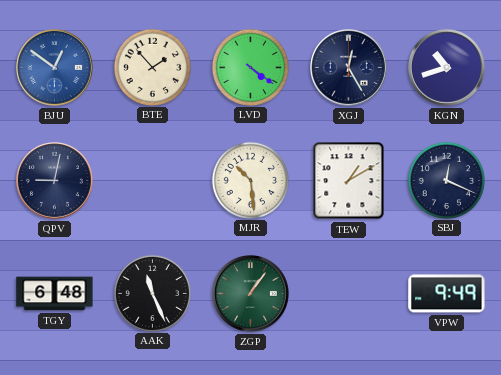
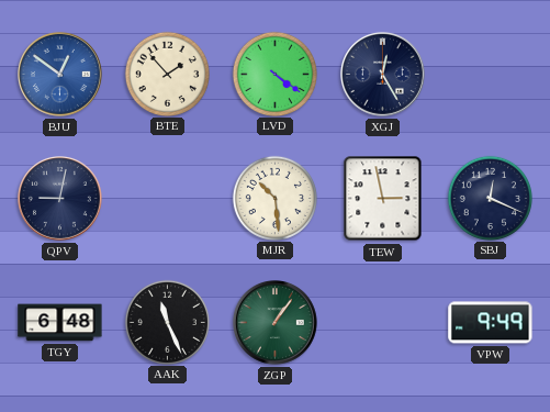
KGN: 10:42 -> none (447, 68)
TEW: 1:10 -> 2:58 (383, 199)
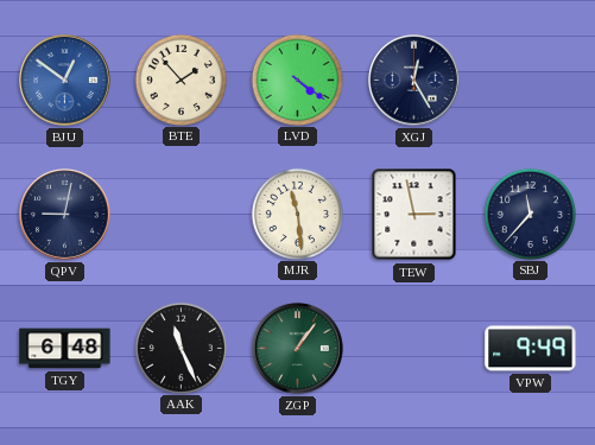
MJR: 10:29 -> 11:29 (297, 214)
SBJ: 12:19 -> 11:37 (530, 214)
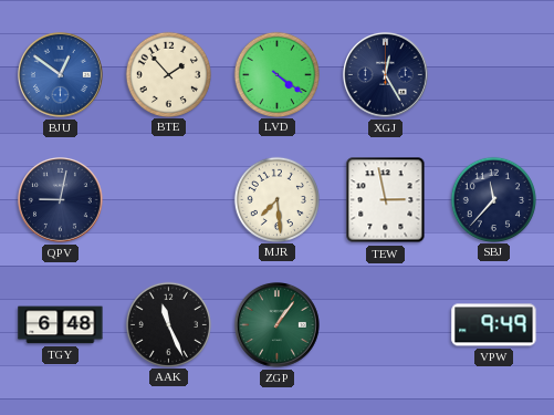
MJR: 11:29 -> 7:29 (276, 199)
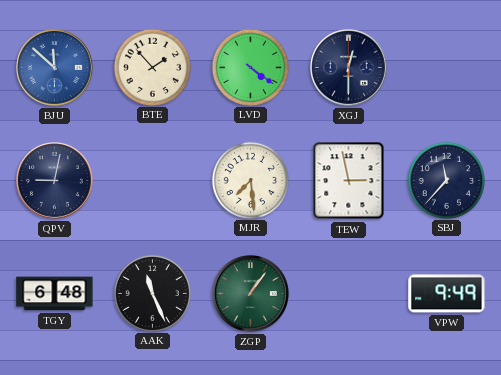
BJU: 12:51 -> 11:52 (55, 68)
XGJ: 12:25 -> 12:30 (349, 68)
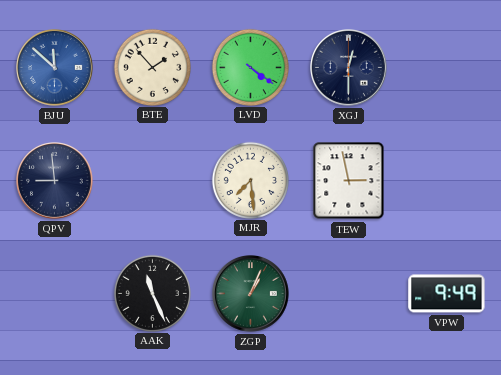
QPV: 9:02 -> 8:59 (55, 181)
SBJ: 11:37 -> none (446, 180)
TGY: 6:48 -> none (55, 294)
ZGP: 1:06 -> 1:04 (251, 294)
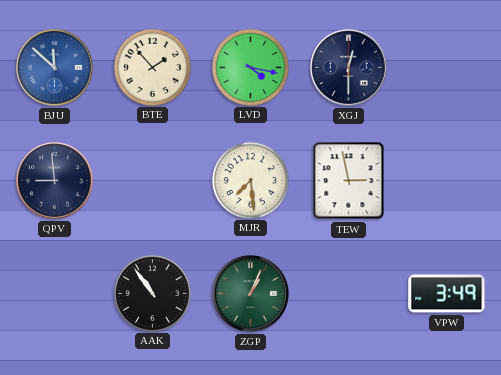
LVD: 4:21 -> 4:17 (250, 67)
AAK: 11:26 -> 10:54 (152, 293)
VPW: 9:49 -> 3:49 (447, 294)
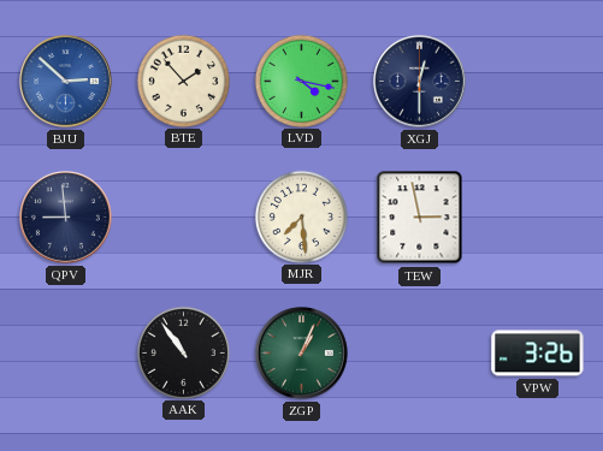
BJU: 11:52 -> 2:52 (66, 82)
VPW: 3:49 -> 3:26 (538, 354)
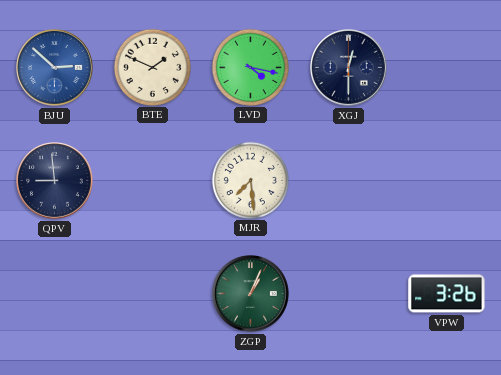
BTE: 1:53 -> 1:49 (152, 67)
TEW: 2:58 -> none (420, 218)
AAK: 10:54 -> none (183, 352)
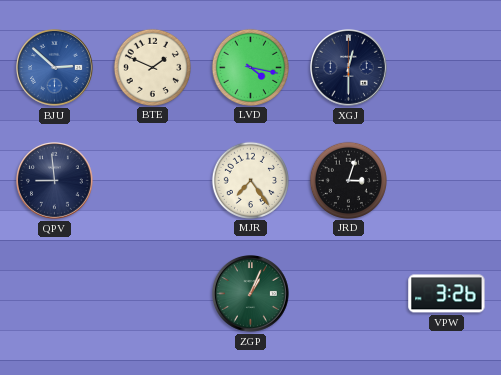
MJR: 7:29 -> 7:24 (250, 180)
JRD: none -> 3:03 (348, 180)
